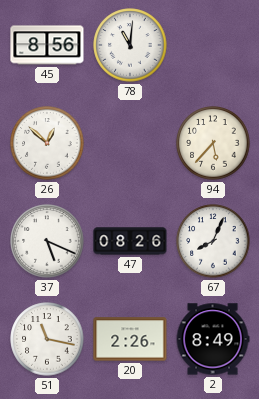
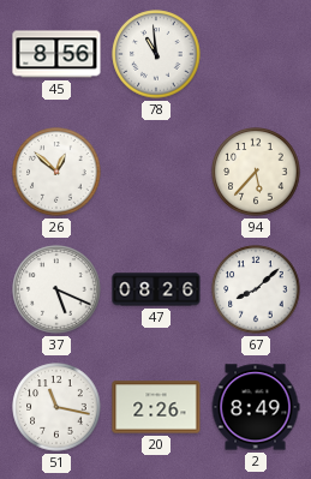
78: 11:01 -> 10:59 (156, 54)
67: 8:04 -> 8:08 (256, 289)
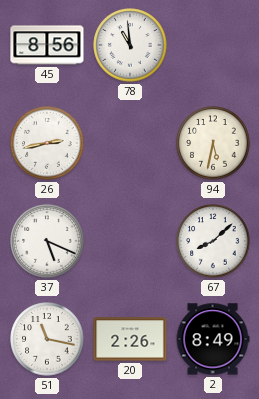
26: 12:52 -> 2:43 (47, 143)
94: 5:37 -> 5:32 (213, 143)
47: 08:26 -> none (156, 289)
